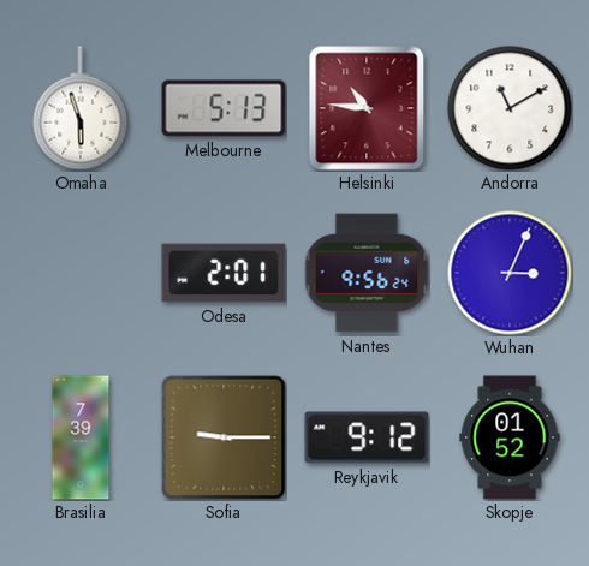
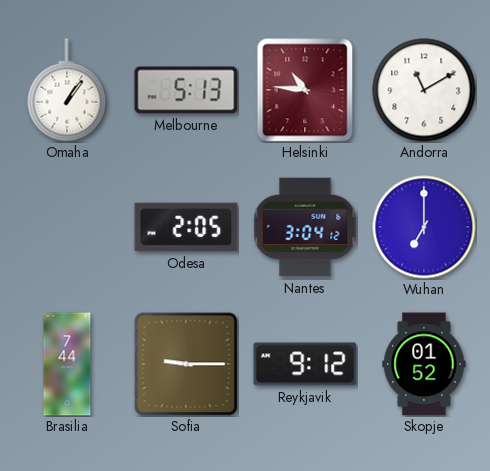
Omaha: 5:57 -> 1:06 (67, 90)
Odesa: 2:01 -> 2:05 (186, 227)
Nantes: 9:56 -> 3:04 (305, 227)
Wuhan: 3:04 -> 7:00 (424, 227)
Brasilia: 7:39 -> 7:44 (67, 364)
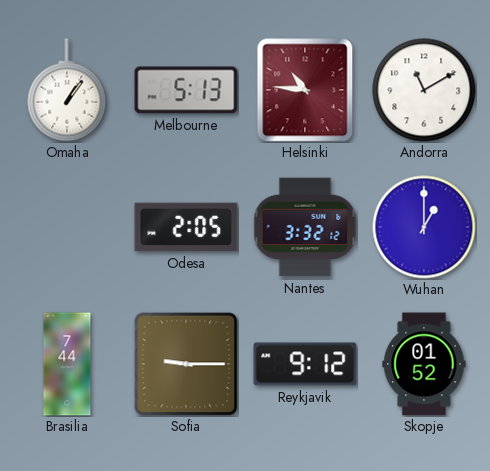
Nantes: 3:04 -> 3:32 (305, 227)
Wuhan: 7:00 -> 1:00 (424, 227)
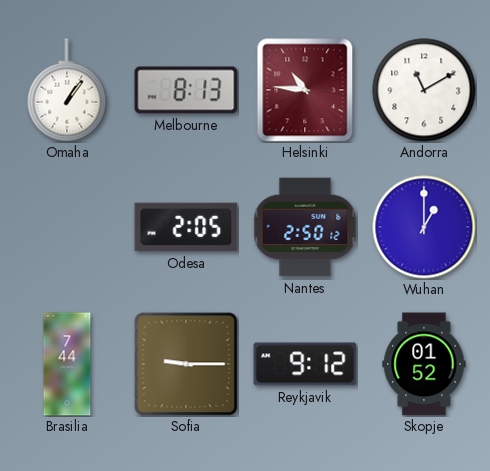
Melbourne: 5:13 -> 8:13 (186, 90)
Nantes: 3:32 -> 2:50 (305, 227)
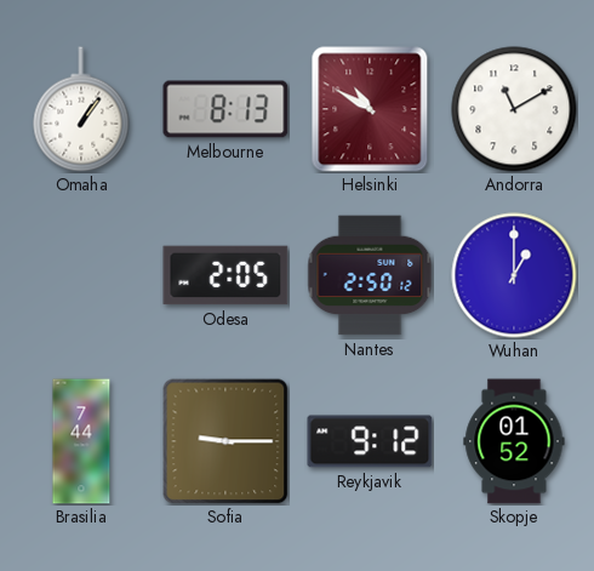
Helsinki: 10:46 -> 10:50 (370, 109)
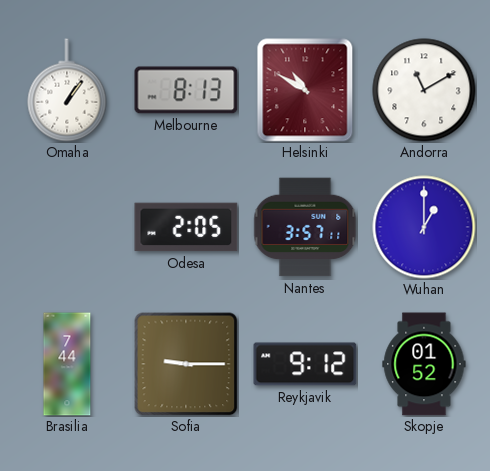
Nantes: 2:50 -> 3:57 (305, 227)
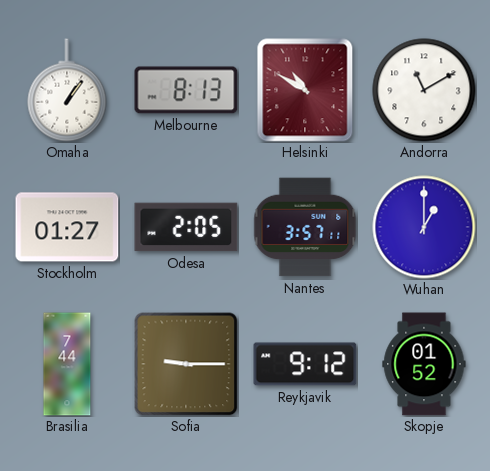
Stockholm: none -> 01:27 (67, 227)
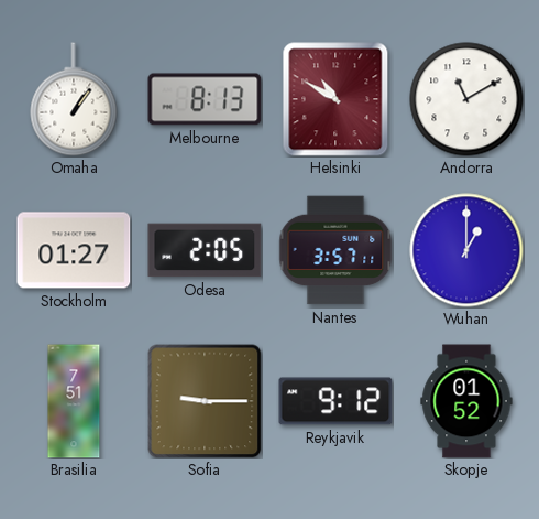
Brasilia: 7:44 -> 7:51 (74, 401)
